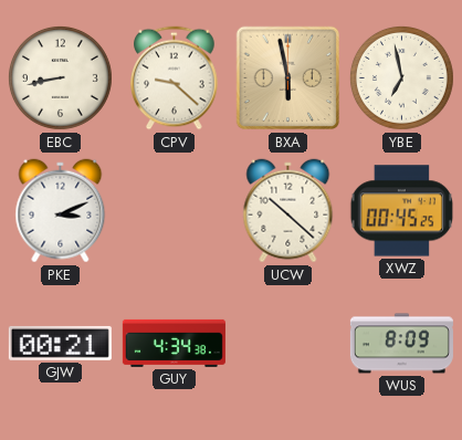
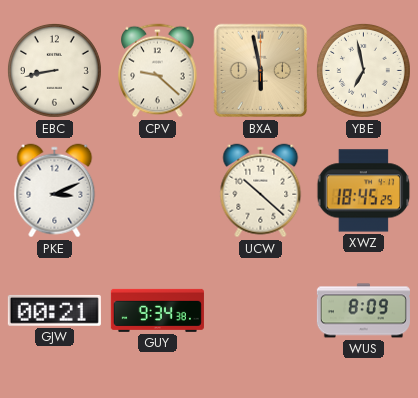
XWZ: 00:45 -> 18:45 (364, 191)
GUY: 4:34 -> 9:34 (157, 310)
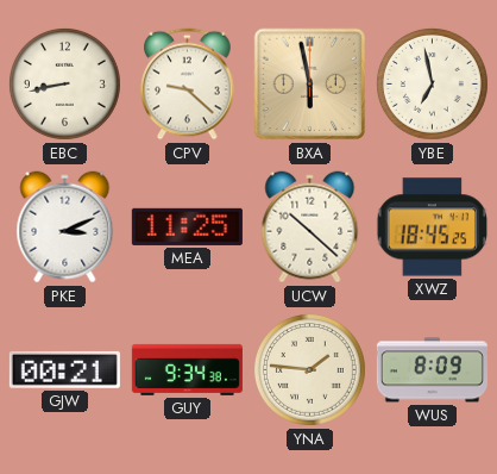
MEA: none -> 11:25 (187, 226)
YNA: none -> 1:46 (309, 369)
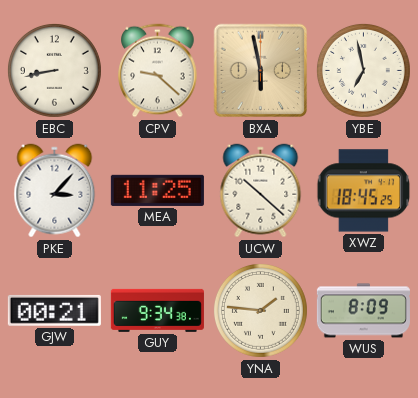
PKE: 3:11 -> 3:07 (55, 191)
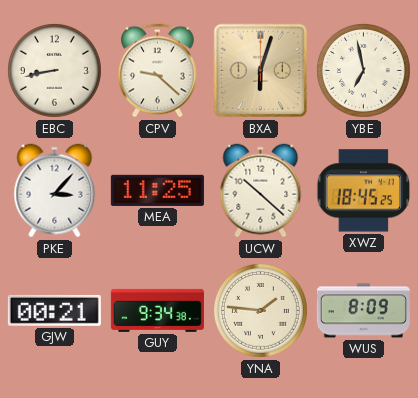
BXA: 5:58 -> 6:03 (261, 71)
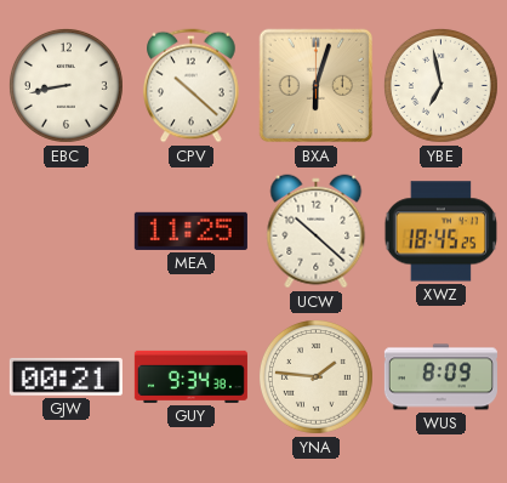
CPV: 9:22 -> 10:22 (192, 86)
PKE: 3:07 -> none (55, 191)
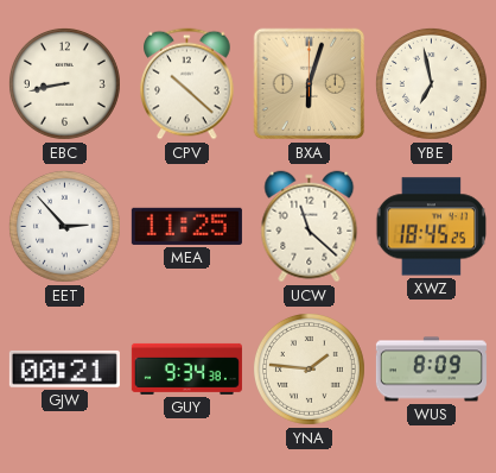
EET: none -> 2:53 (64, 226)
UCW: 10:22 -> 11:22 (310, 227)
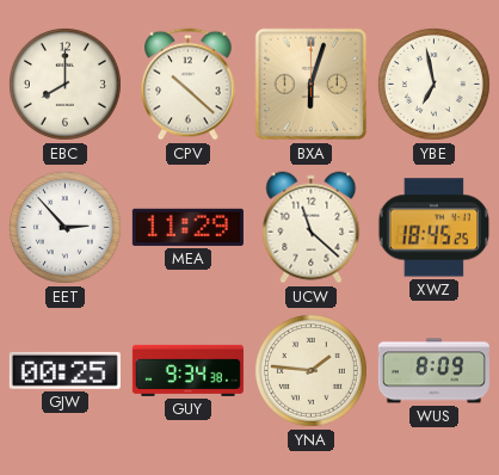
EBC: 8:43 -> 8:00 (64, 84)
MEA: 11:25 -> 11:29 (187, 227)
GJW: 00:21 -> 00:25 (64, 370)
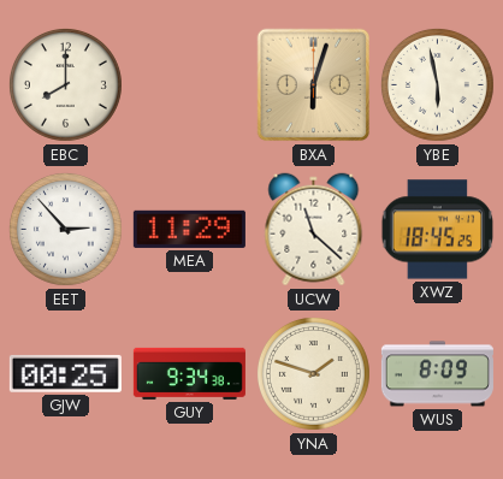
CPV: 10:22 -> none (189, 85)
YBE: 6:58 -> 5:58 (437, 84)
YNA: 1:46 -> 1:48 (313, 373)
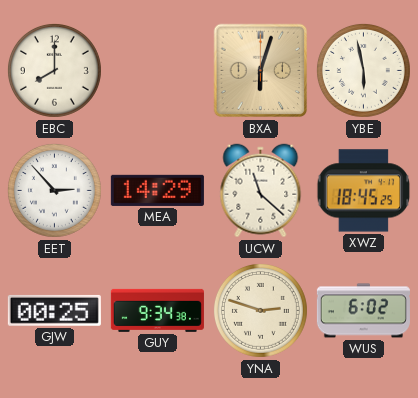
MEA: 11:29 -> 14:29 (157, 190)
YNA: 1:48 -> 2:48 (260, 310)
WUS: 8:09 -> 6:02 (363, 311)
